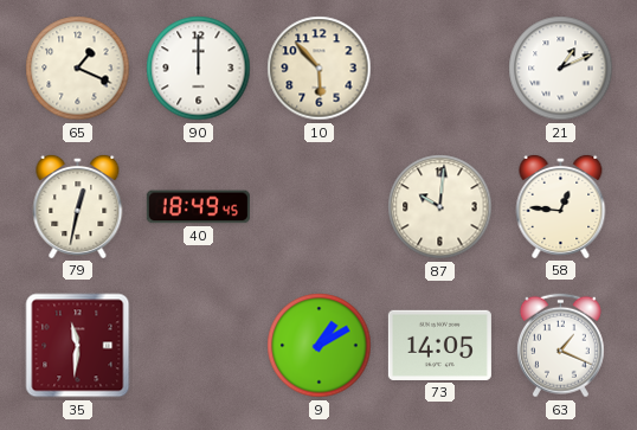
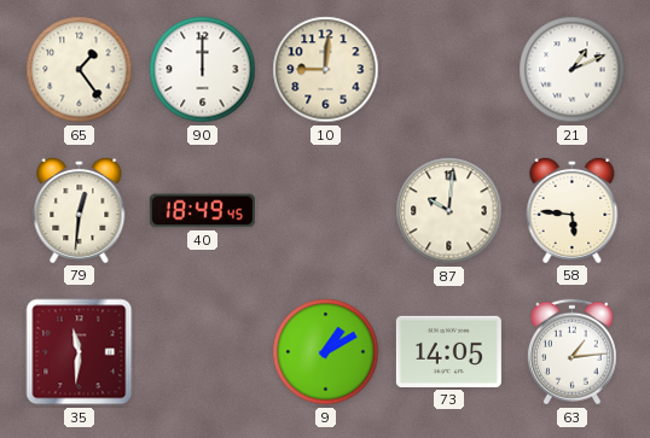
65: 1:19 -> 1:24 (80, 70)
10: 5:53 -> 9:01 (326, 70)
79: 12:32 -> 12:31 (80, 210)
58: 12:46 -> 5:46 (573, 210)
63: 1:19 -> 1:14 (571, 352)
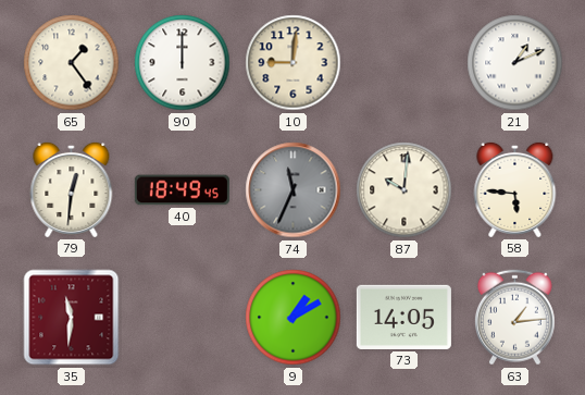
74: none -> 11:34 (294, 190)
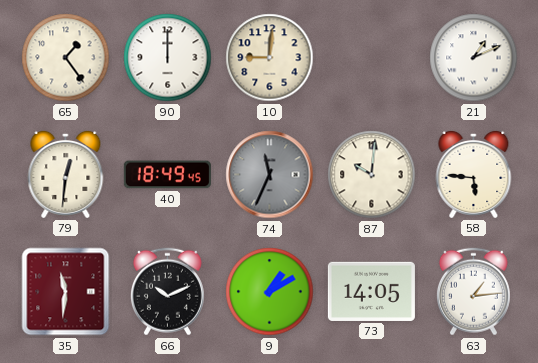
66: none -> 10:11 (167, 292)
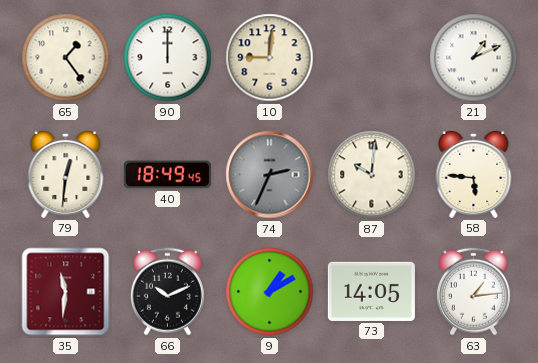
74: 11:34 -> 2:34 (270, 175)
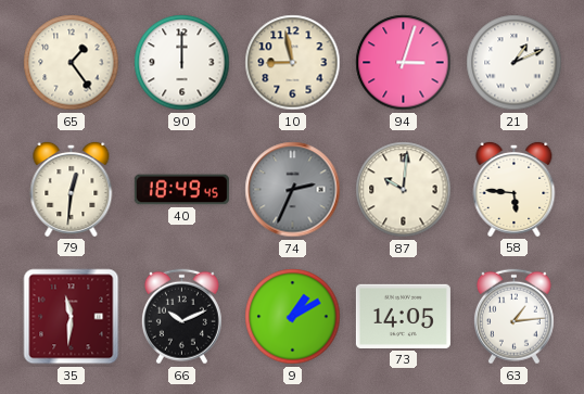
10: 9:01 -> 8:58 (293, 63)
94: none -> 3:03 (404, 63)
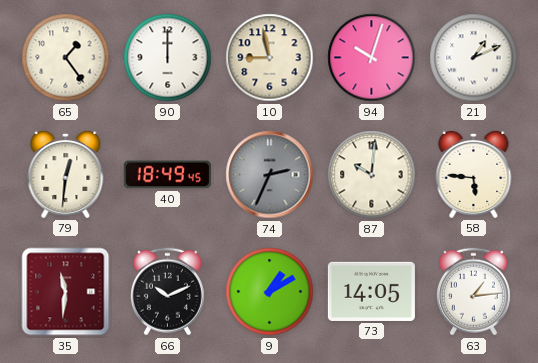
94: 3:03 -> 10:03 (372, 58)
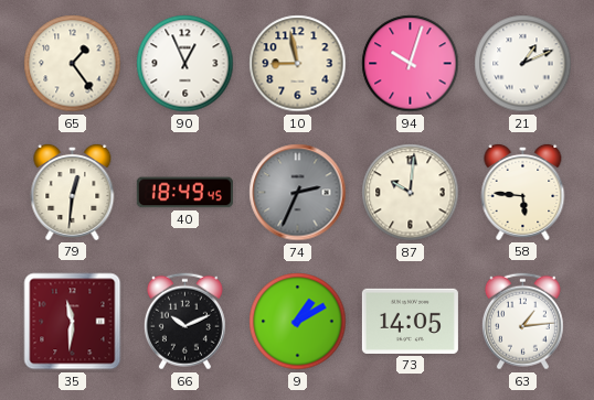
90: 12:00 -> 12:56 (185, 64)
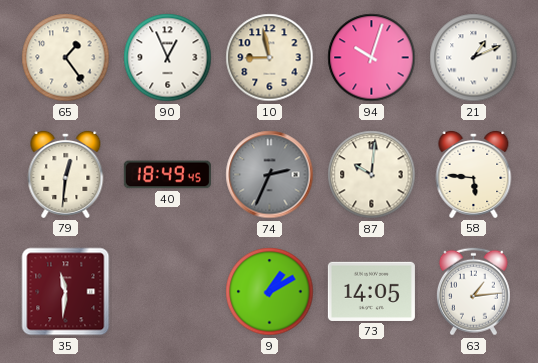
66: 10:11 -> none (184, 322)
